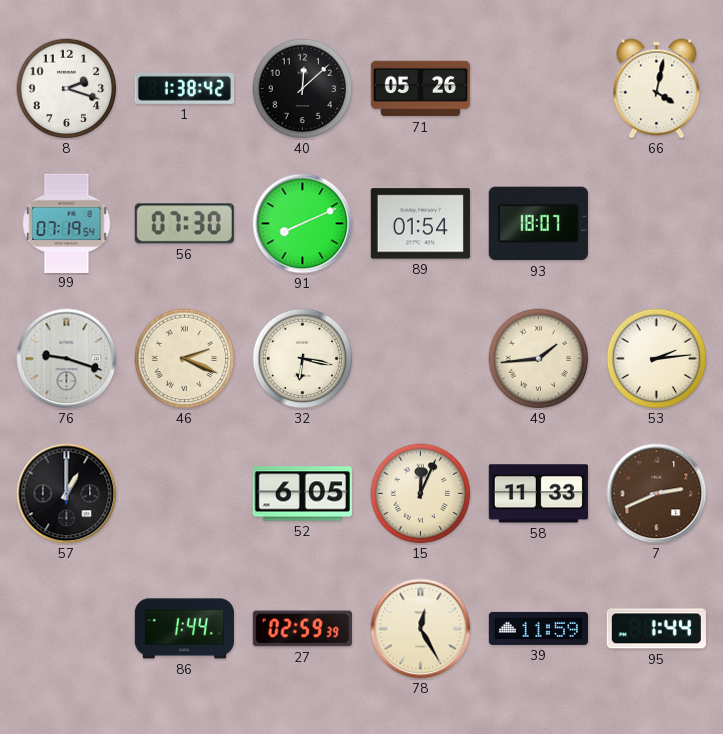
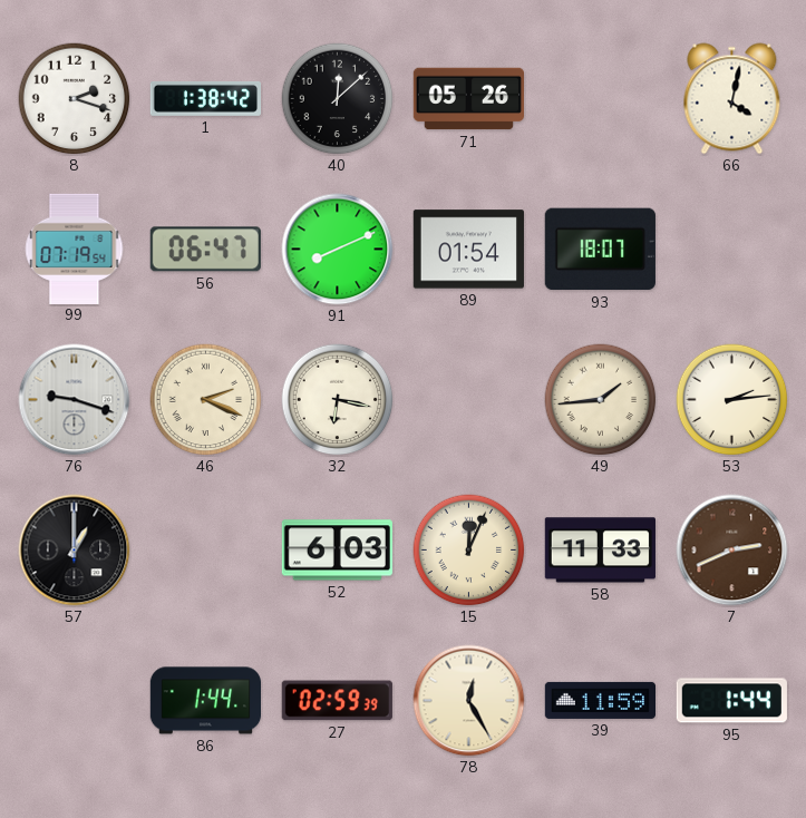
56: 07:30 -> 06:47 (205, 250)
52: 6:05 -> 6:03 (337, 551)
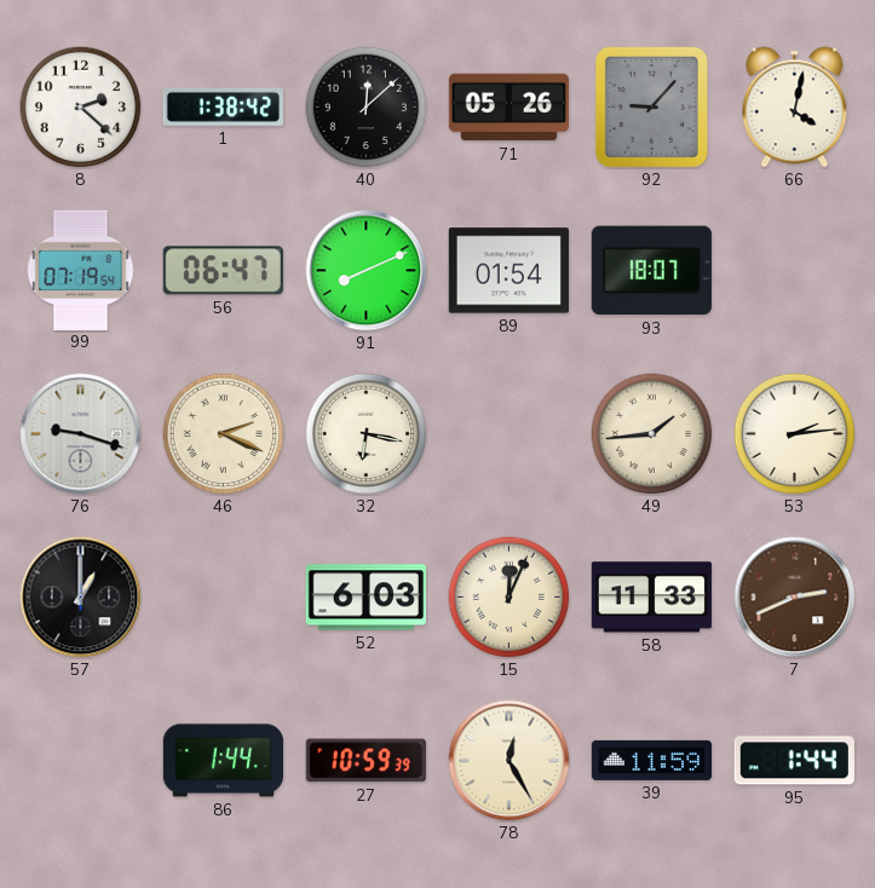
8: 2:18 -> 2:22 (81, 108)
92: none -> 9:07 (651, 106)
27: 02:59 -> 10:59 (365, 761)
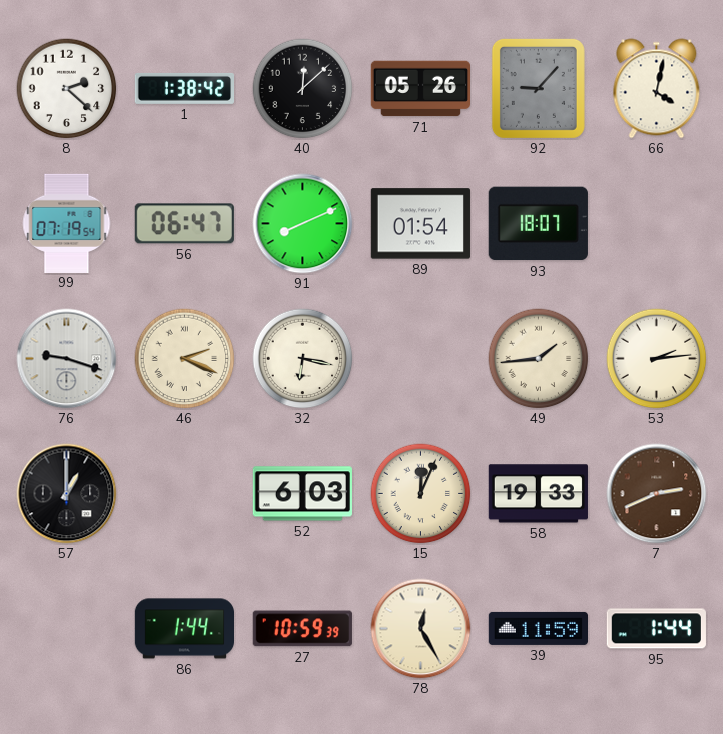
58: 11:33 -> 19:33 (538, 494)
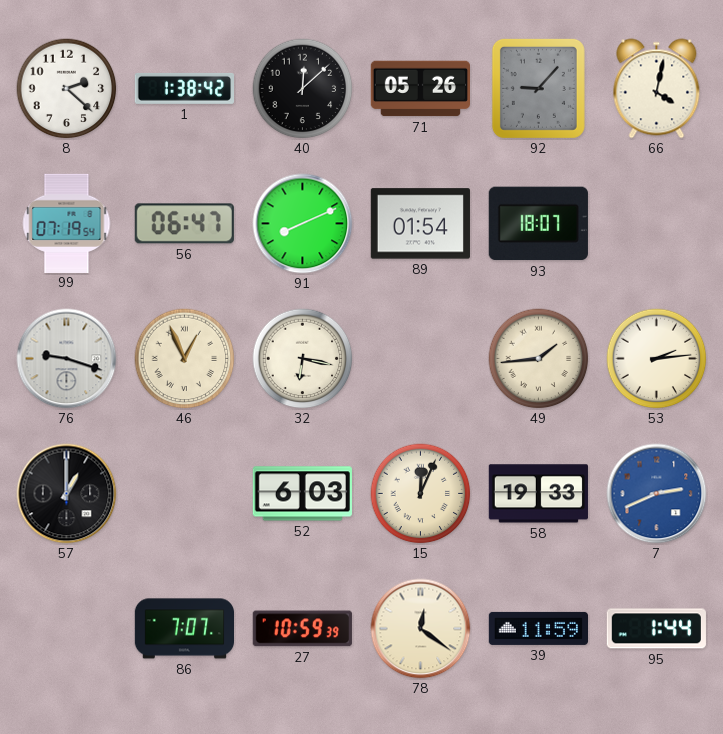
46: 2:19 -> 12:56 (185, 359)
7 dial: brown -> blue (657, 494)
86: 1:44 -> 7:07 (184, 629)
78: 12:25 -> 12:21 (421, 629)
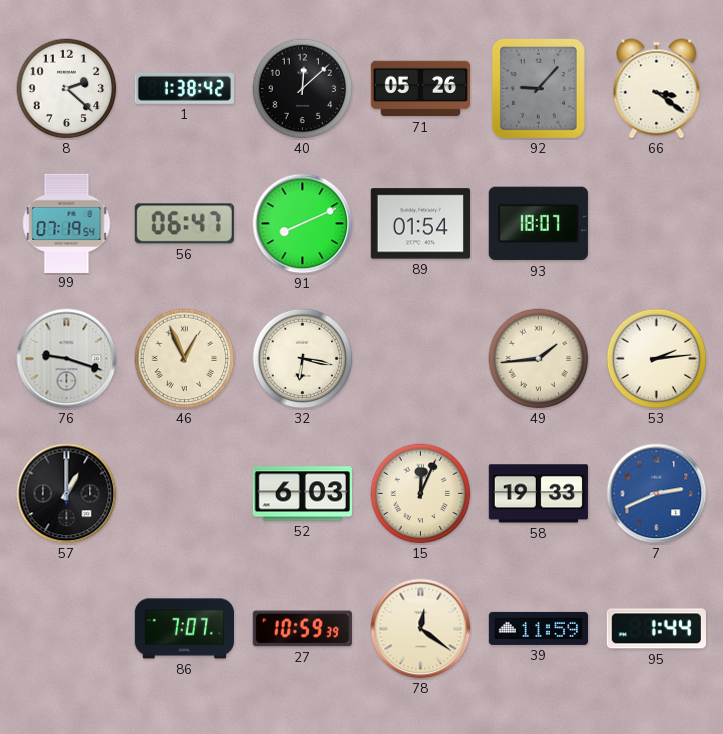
66: 4:02 -> 3:21 (657, 89)
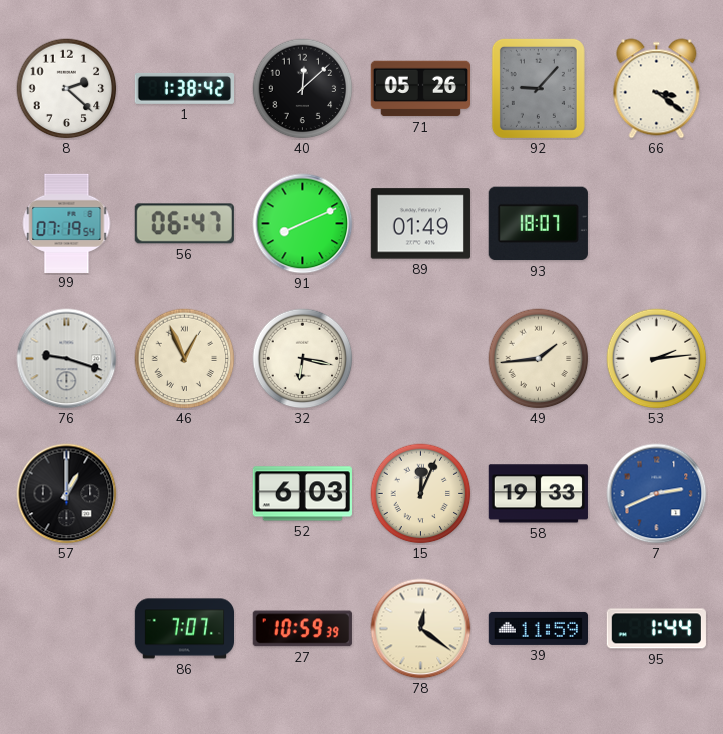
89: 01:54 -> 01:49 (420, 224)
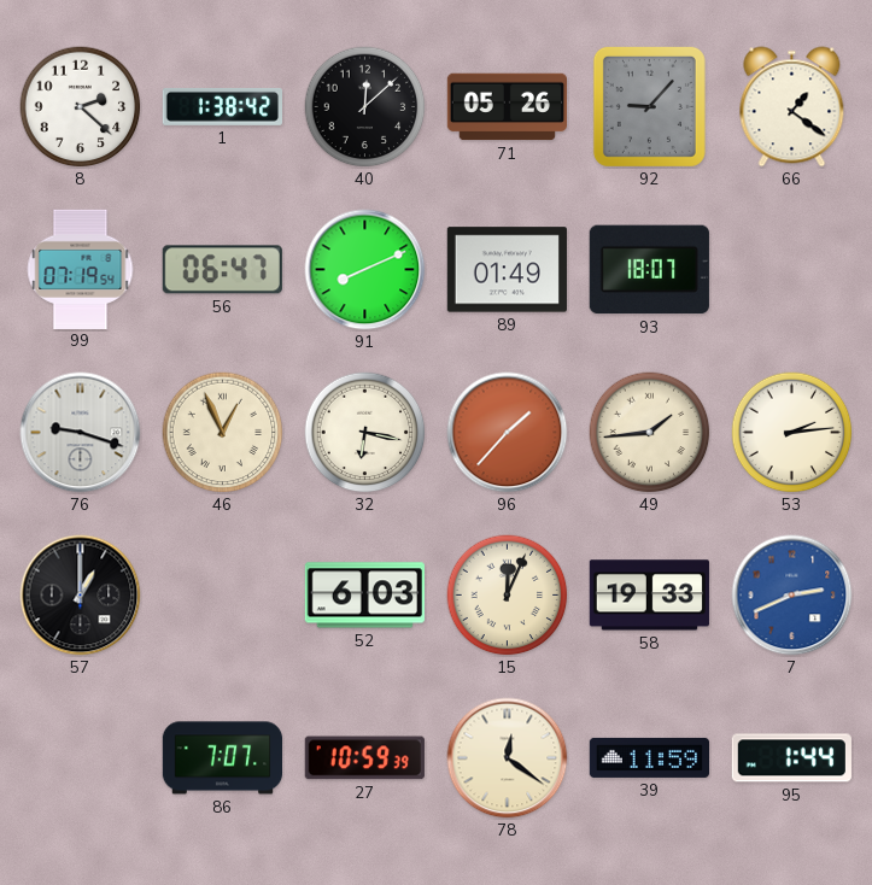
66: 3:21 -> 1:21 (792, 107)
96: none -> 1:37 (508, 433)
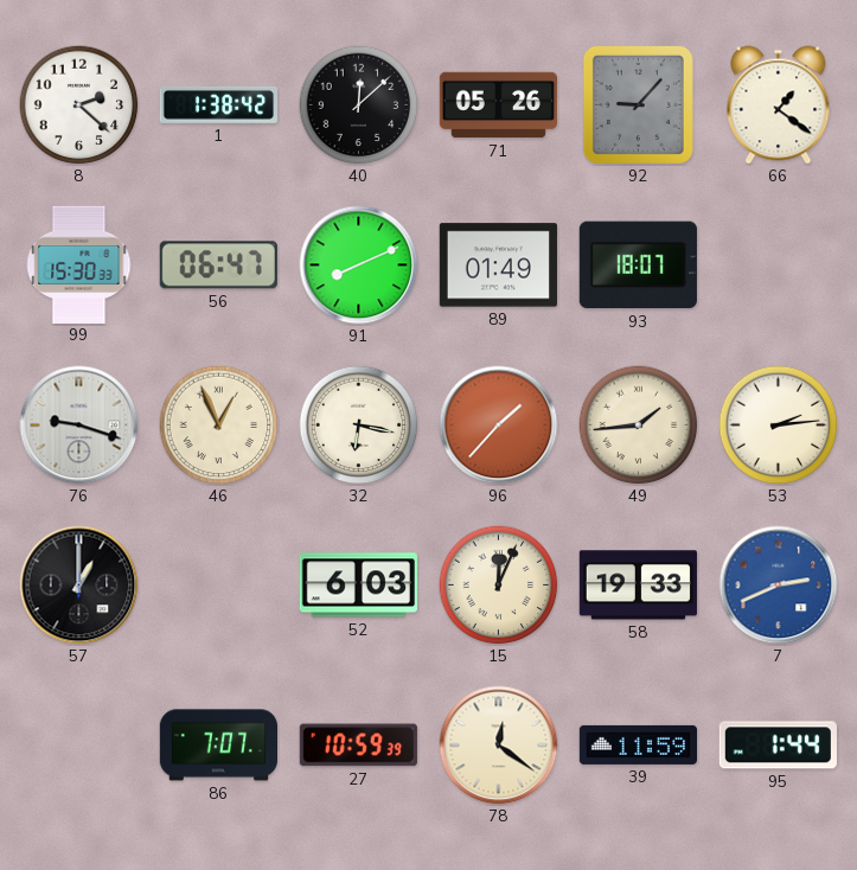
99: 07:19 -> 15:30 (79, 264)
